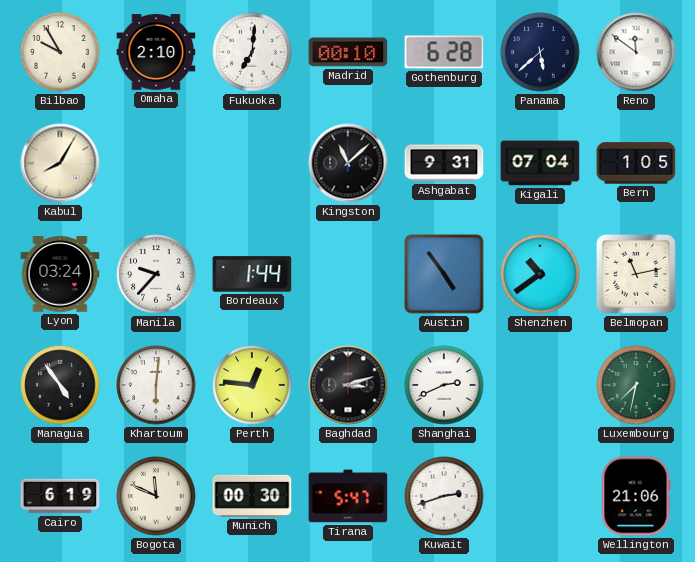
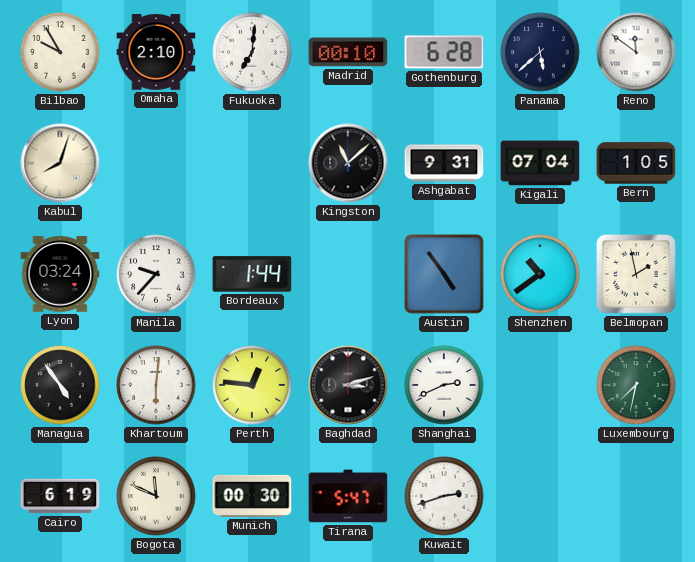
Kabul: 8:05 -> 8:03 (60, 163)
Belmopan: 11:13 -> 1:58 (637, 275)
Wellington: 21:06 -> none (636, 496)
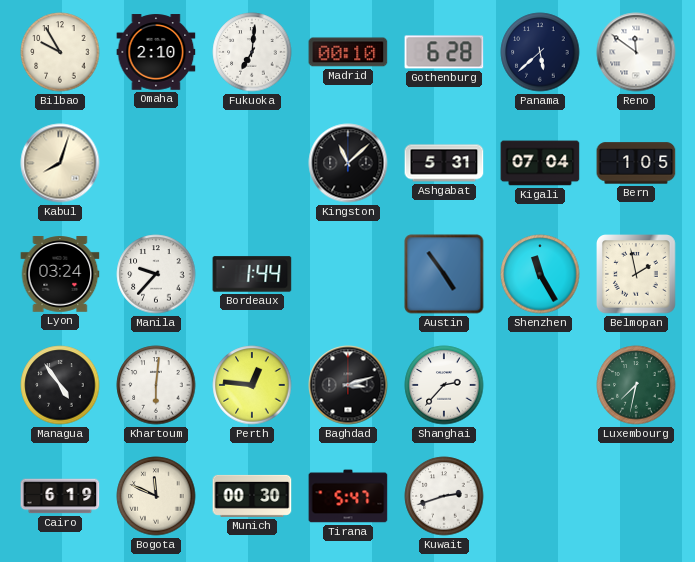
Ashgabat: 9:31 -> 5:31 (444, 163)
Shenzhen: 10:39 -> 11:25 (540, 274)
Shanghai: 2:41 -> 2:37 (444, 385)
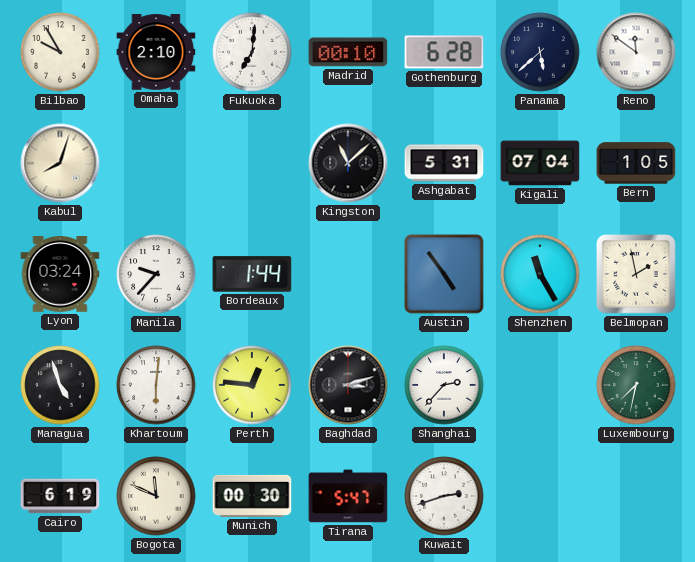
Managua: 4:54 -> 4:57 (60, 385)
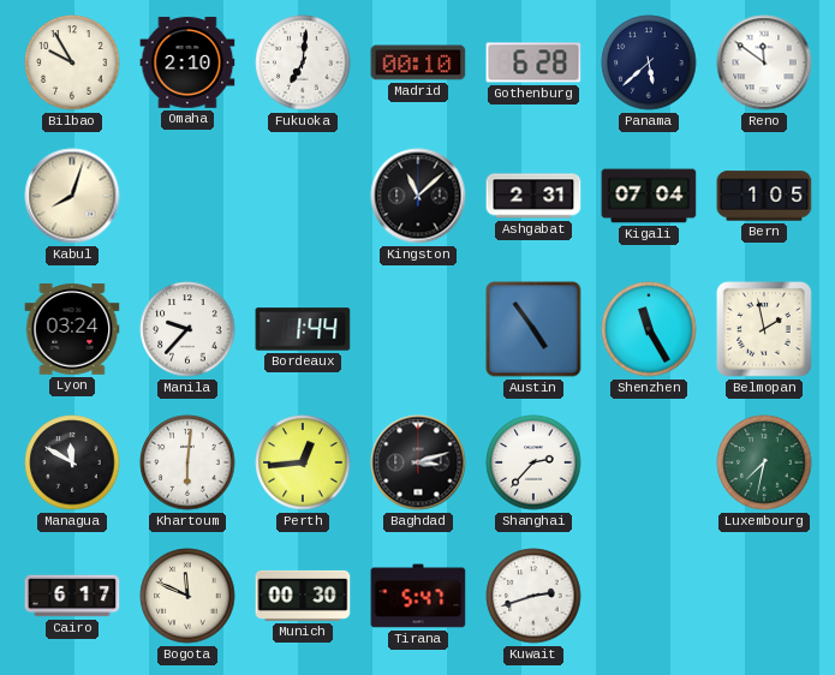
Ashgabat: 5:31 -> 2:31 (533, 196)
Managua: 4:57 -> 11:50 (72, 462)
Perth: 12:46 -> 12:44 (303, 462)
Cairo: 6:19 -> 6:17 (72, 596)
